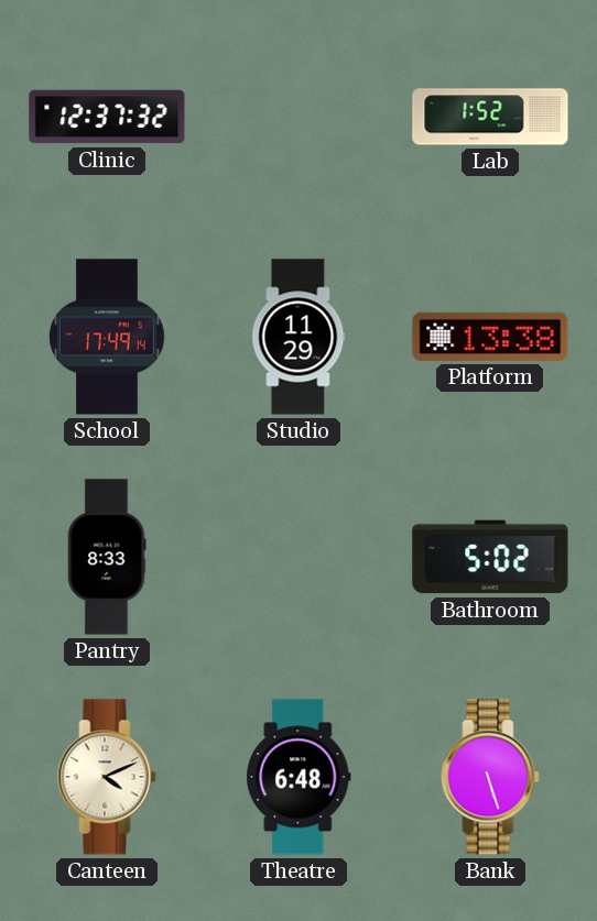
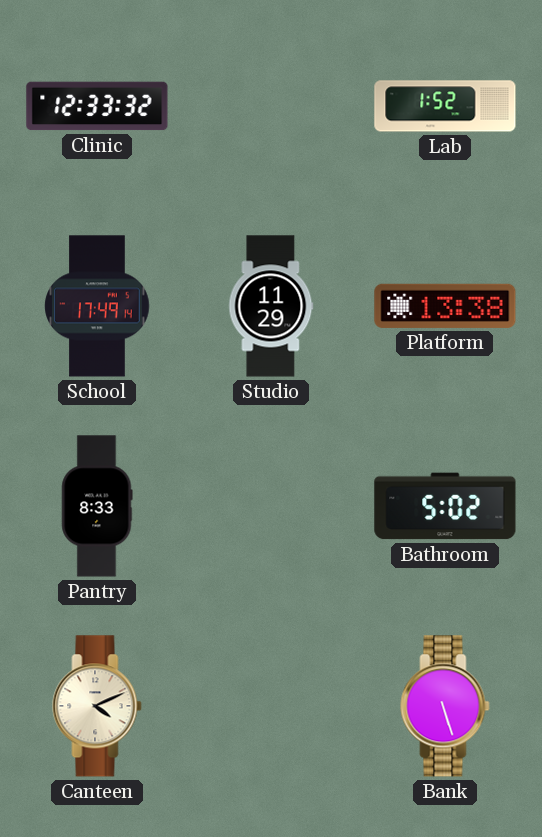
Clinic: 12:37 -> 12:33 (97, 106)
Theatre: 6:48 -> none (298, 777)
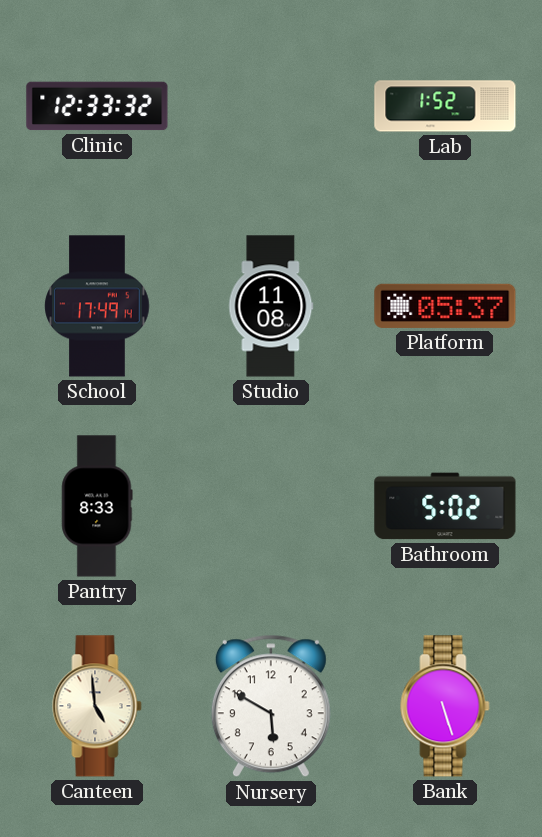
Studio: 11:29 -> 11:08 (271, 306)
Platform: 13:38 -> 05:37 (445, 306)
Canteen: 4:11 -> 4:59 (97, 706)
Nursery: none -> 5:50 (271, 706)
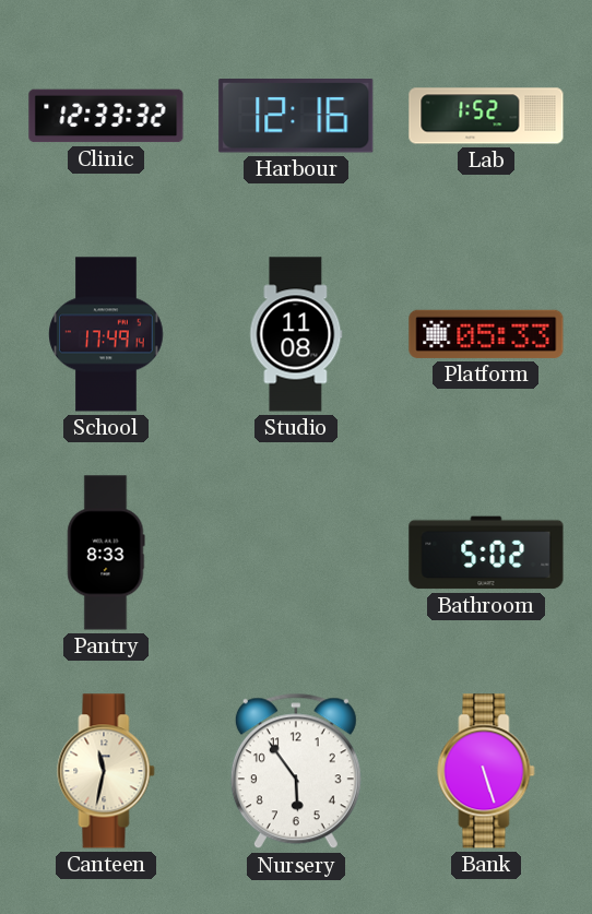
Harbour: none -> 12:16 (296, 117)
Platform: 05:37 -> 05:33 (486, 334)
Canteen: 4:59 -> 11:32 (106, 771)
Nursery: 5:50 -> 5:54 (296, 771)
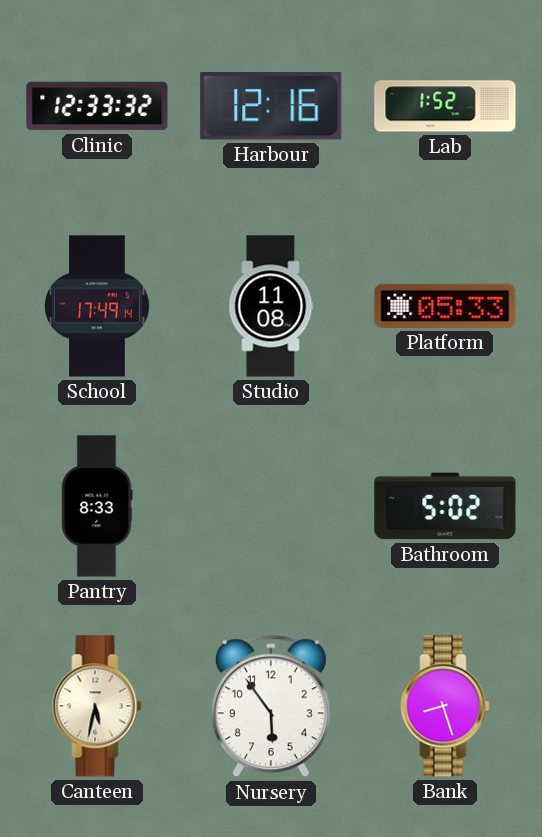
Canteen: 11:32 -> 5:32 (97, 706)
Bank: 5:27 -> 8:27 (445, 706)
